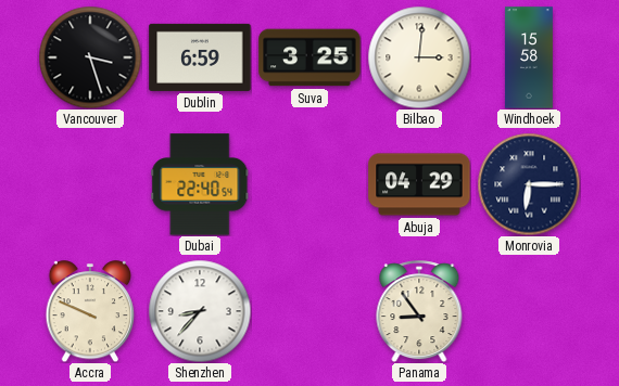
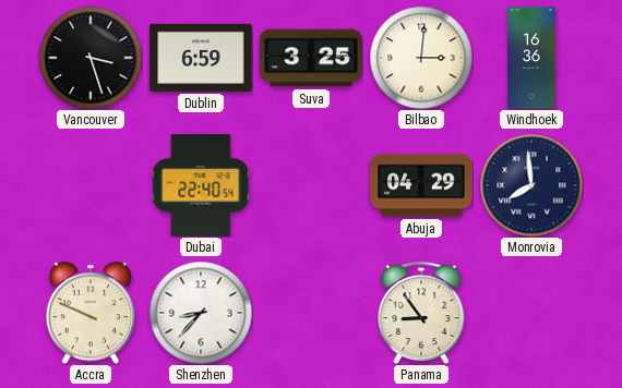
Windhoek: 15:58 -> 16:36 (531, 58)
Monrovia: 6:15 -> 7:59 (531, 185)
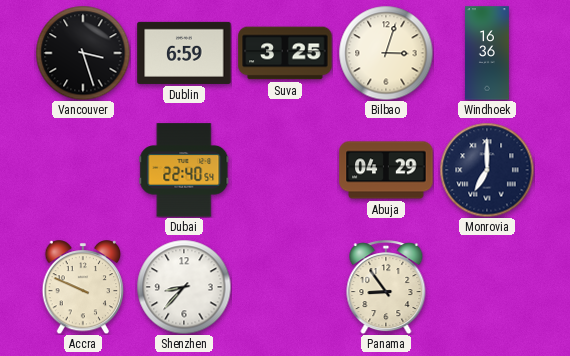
Bilbao: 3:01 -> 3:03 (386, 53)
Monrovia: 7:59 -> 7:00 (487, 170)
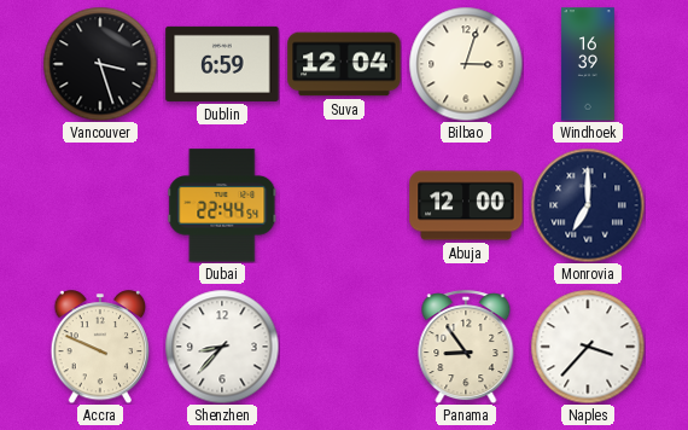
Suva: 3:25 -> 12:04 (344, 64)
Windhoek: 16:36 -> 16:39 (588, 64)
Dubai: 22:40 -> 22:44 (222, 205)
Abuja: 04:29 -> 12:00 (466, 205)
Naples: none -> 3:37 (588, 347)
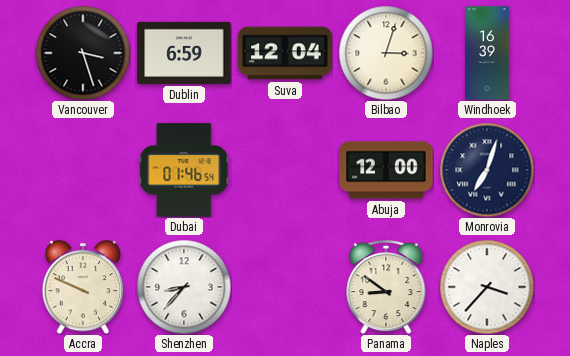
Dubai: 22:44 -> 01:46 (184, 170)
Monrovia: 7:00 -> 7:03 (487, 170)
Panama: 8:54 -> 8:51 (386, 287)
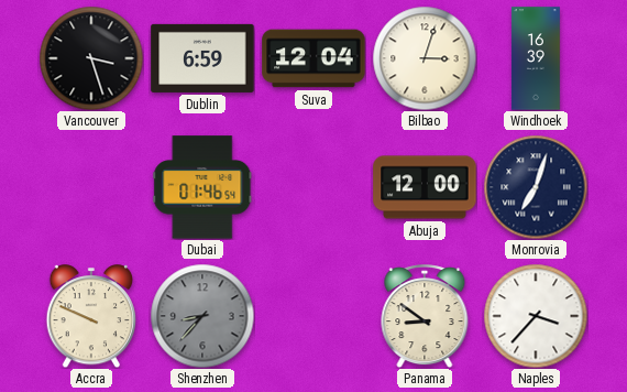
Shenzhen dial: white -> grey (202, 316)
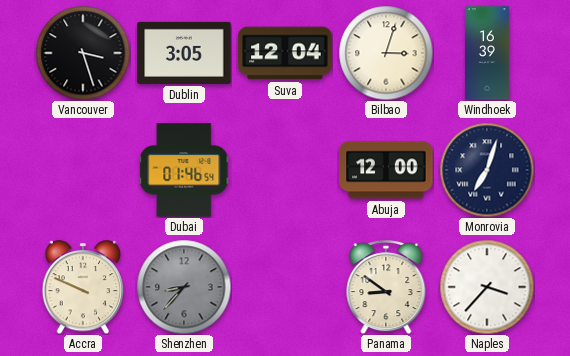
Dublin: 6:59 -> 3:05 (184, 53)
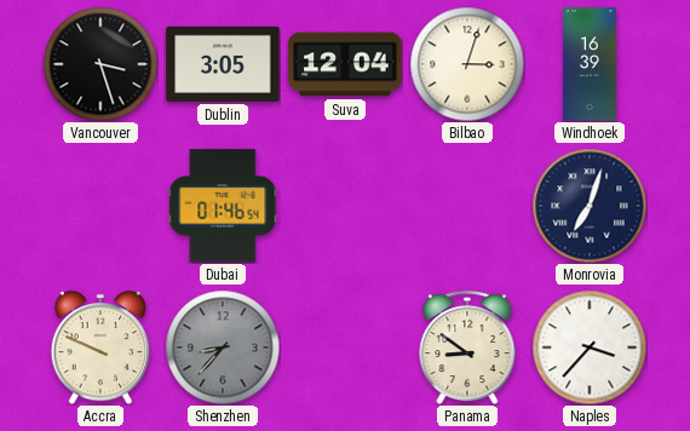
Abuja: 12:00 -> none (386, 170)
